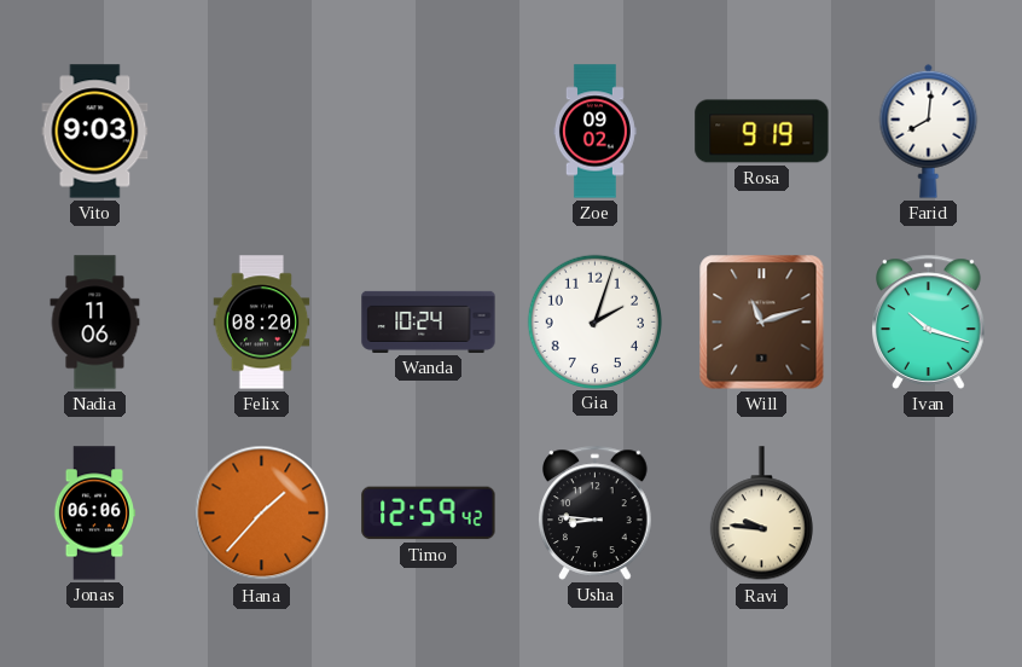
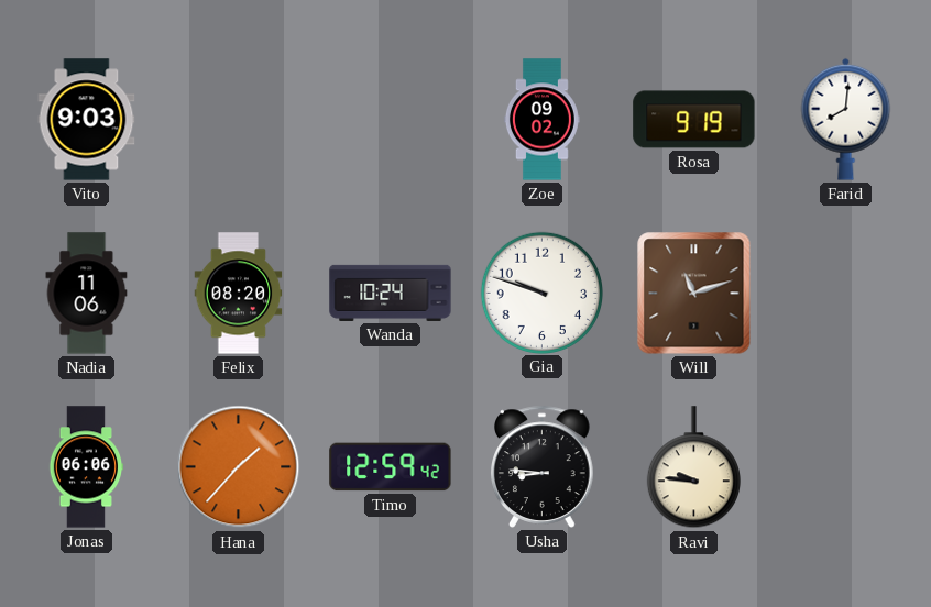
Gia: 2:03 -> 9:48 (541, 293)
Ivan: 10:18 -> none (929, 321)
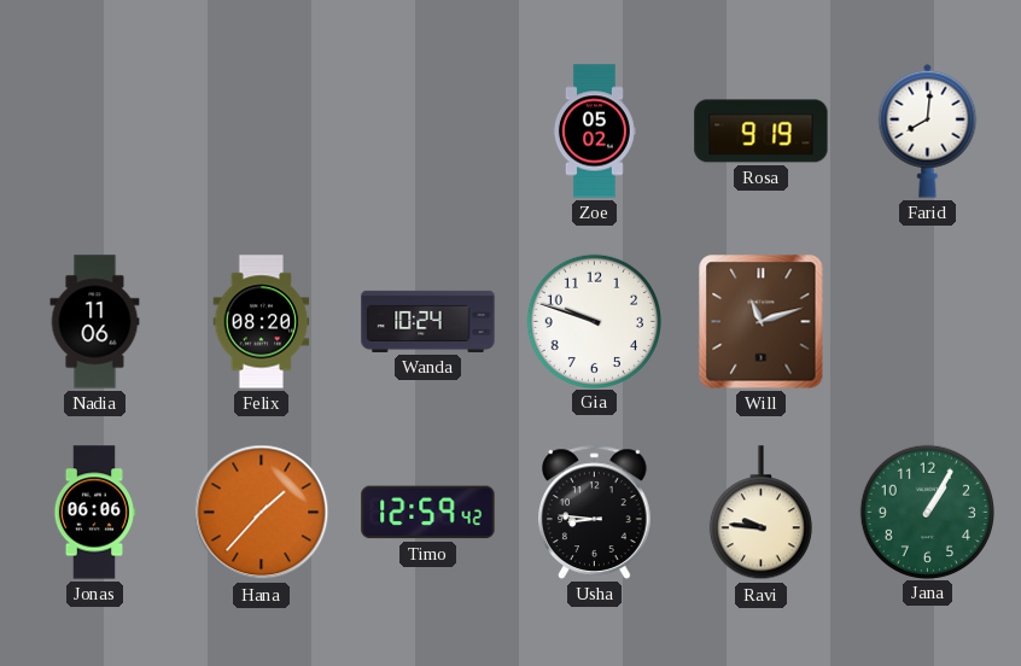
Vito: 9:03 -> none (87, 120)
Zoe: 09:02 -> 05:02 (594, 132)
Jana: none -> 1:05 (927, 512)
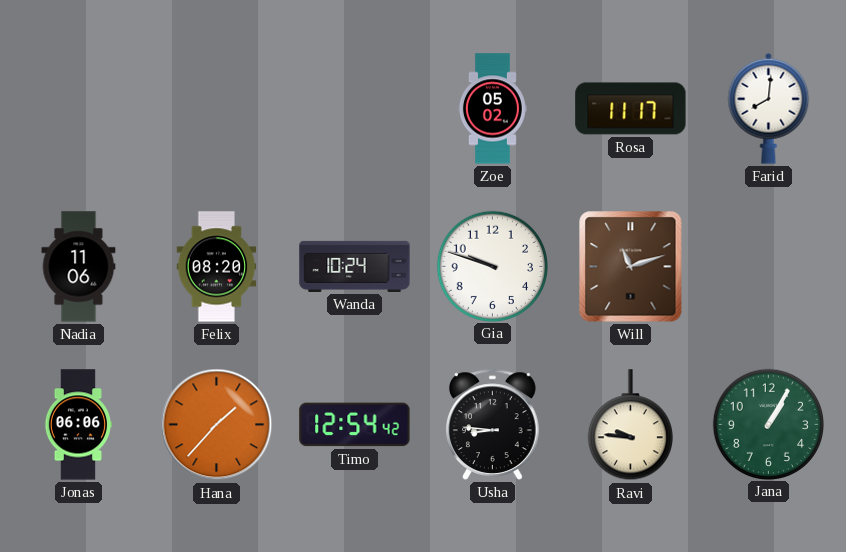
Rosa: 9:19 -> 11:17 (631, 109)
Timo: 12:59 -> 12:54 (355, 425)
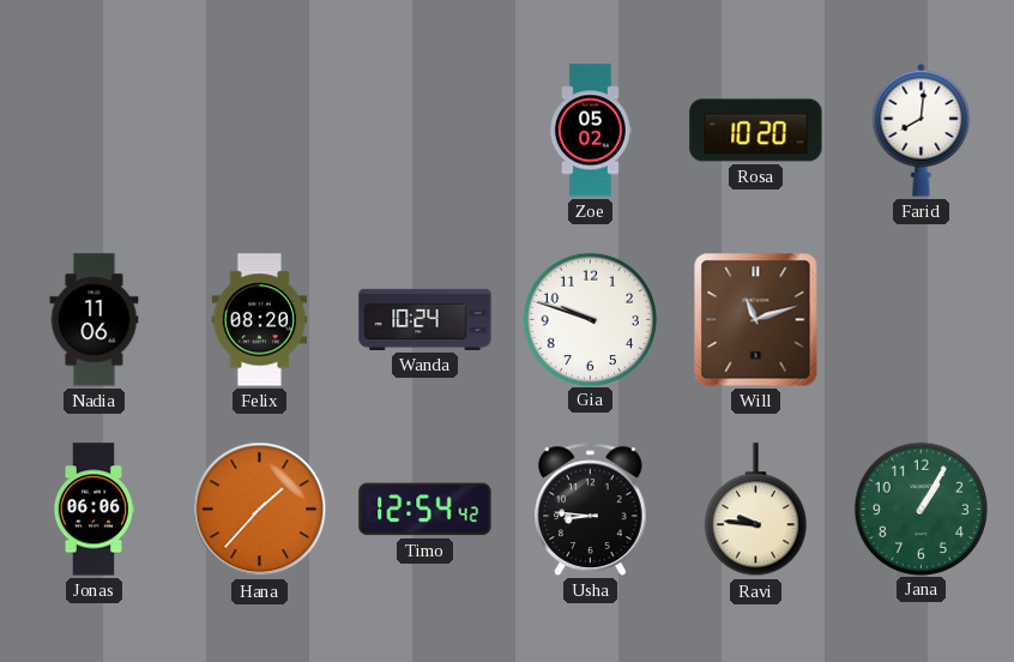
Rosa: 11:17 -> 10:20 (756, 131)
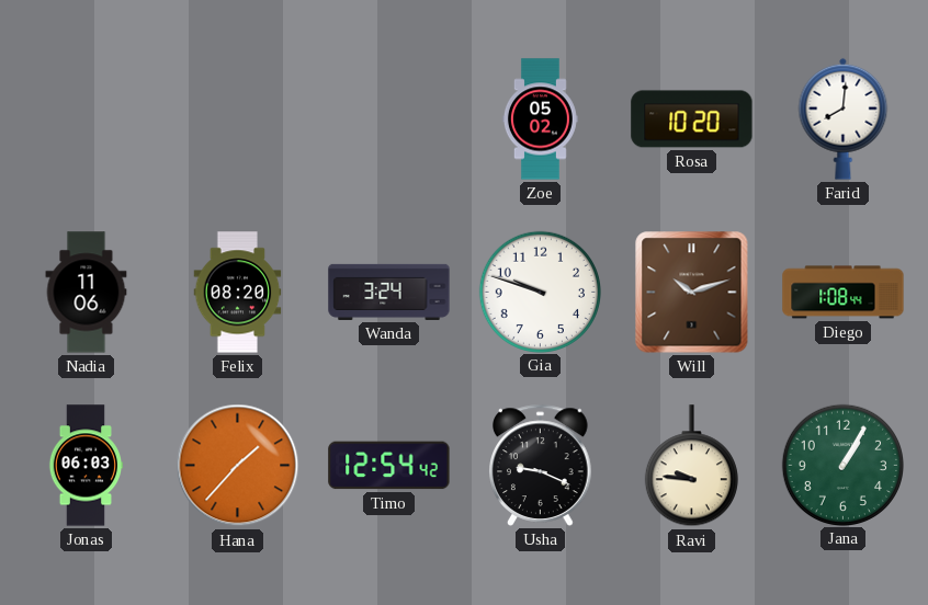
Wanda: 10:24 -> 3:24 (389, 292)
Will: 11:12 -> 10:12 (692, 293)
Diego: none -> 1:08 (844, 293)
Jonas: 06:06 -> 06:03 (86, 466)
Usha: 8:46 -> 9:19 (541, 465)
